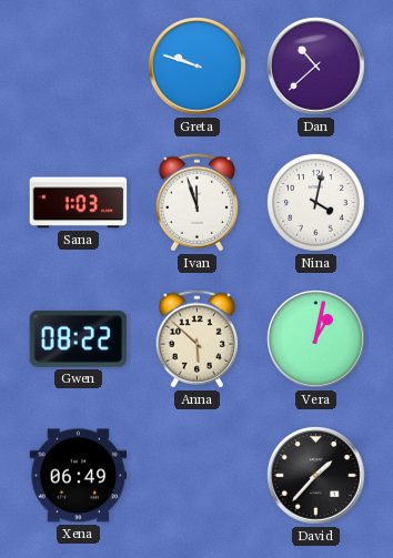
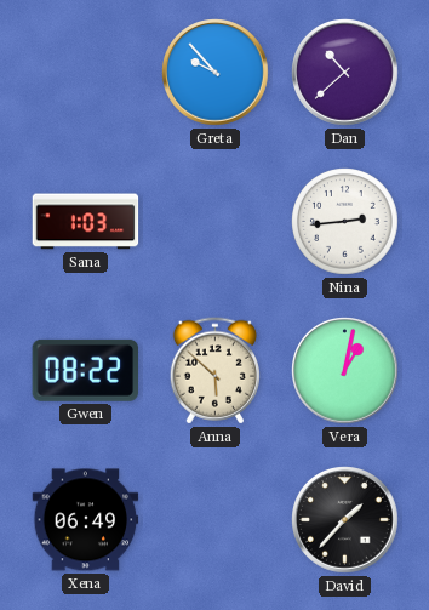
Greta: 9:48 -> 9:53 (216, 73)
Ivan: 11:57 -> none (196, 203)
Nina: 4:02 -> 2:44 (345, 222)
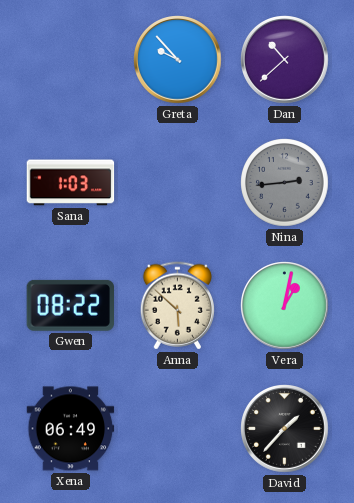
Nina dial: white -> grey (285, 183)
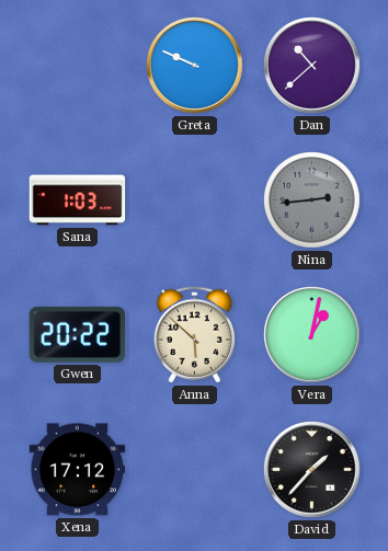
Greta: 9:53 -> 9:49 (195, 66)
Gwen: 08:22 -> 20:22 (77, 334)
Xena: 06:49 -> 17:12 (78, 470)
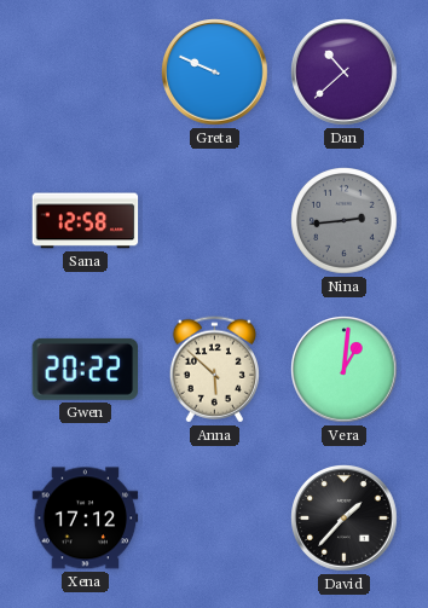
Sana: 1:03 -> 12:58 (86, 221)
Vera: 1:02 -> 1:01 (345, 370)
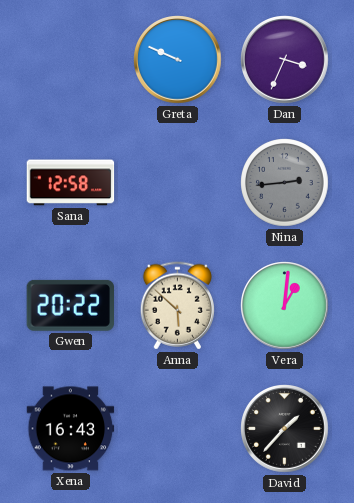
Dan: 10:38 -> 3:34 (285, 60)
Xena: 17:12 -> 16:43 (71, 429)
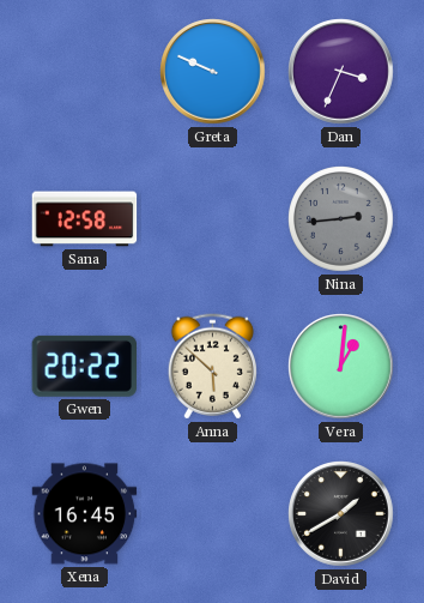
Xena: 16:43 -> 16:45 (85, 514)
David: 1:37 -> 1:40 (341, 514)
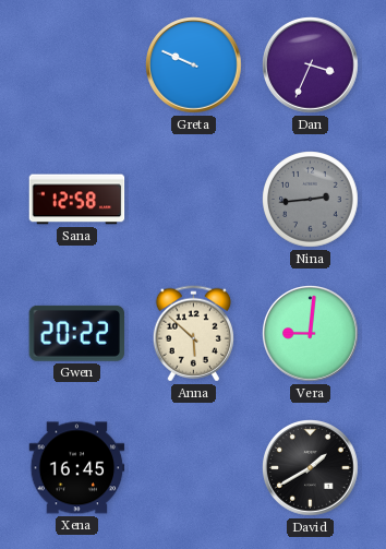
Vera: 1:01 -> 9:01 (311, 334)
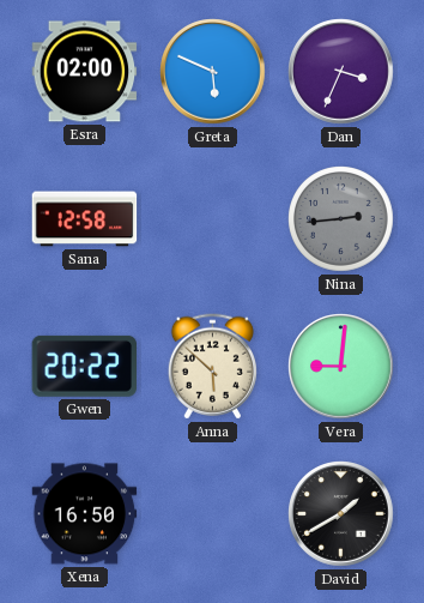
Esra: none -> 02:00 (85, 72)
Greta: 9:49 -> 5:49 (213, 72)
Xena: 16:45 -> 16:50 (85, 514)
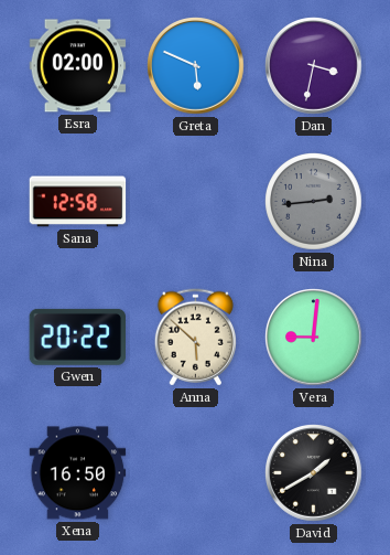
Dan: 3:34 -> 3:32 (314, 66)
